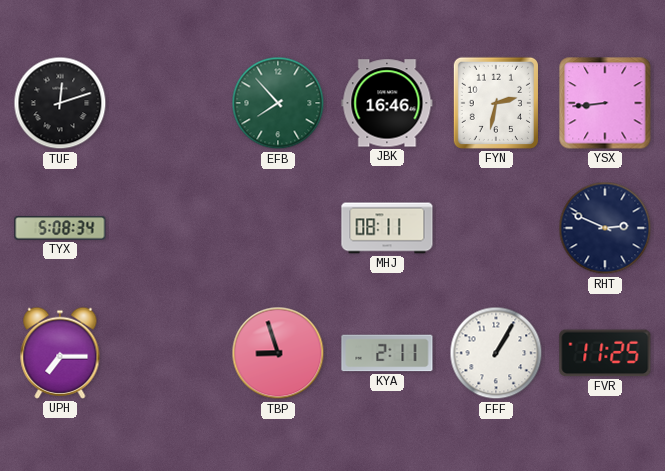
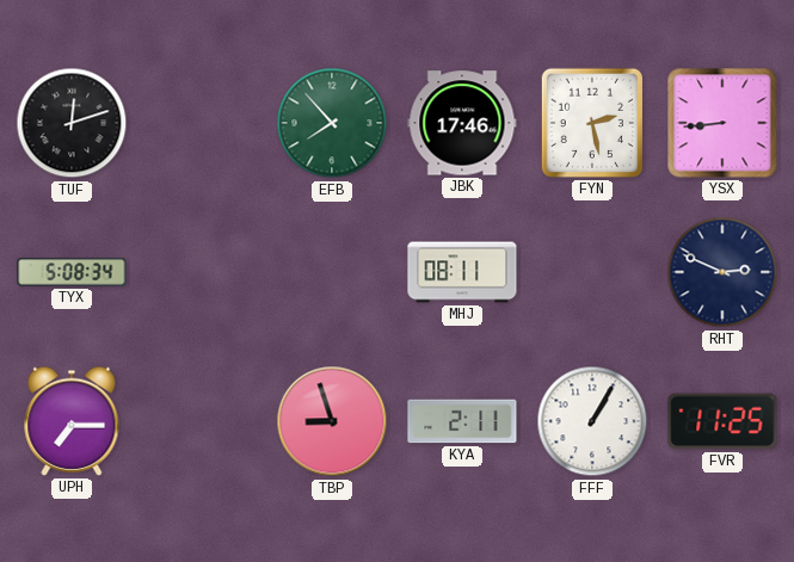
JBK: 16:46 -> 17:46 (462, 123)
FYN: 2:32 -> 2:28 (592, 123)
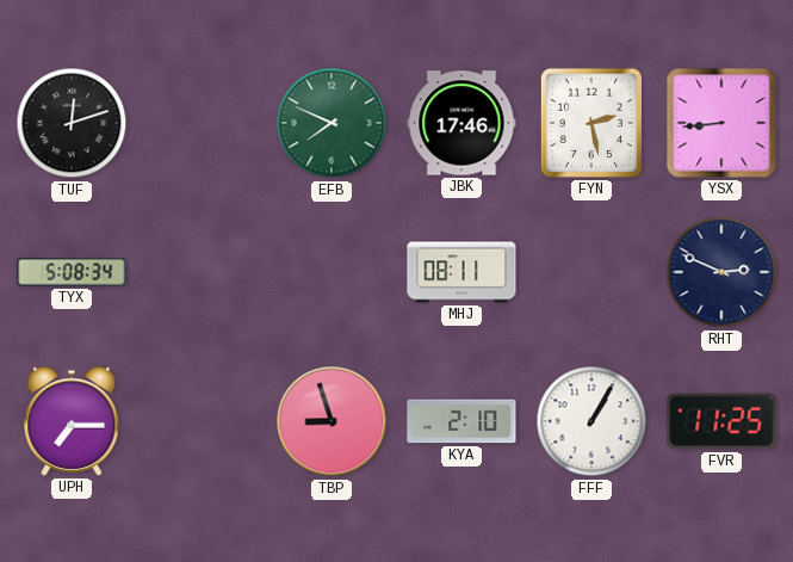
EFB: 7:53 -> 7:49 (332, 123)
KYA: 2:11 -> 2:10 (461, 421)
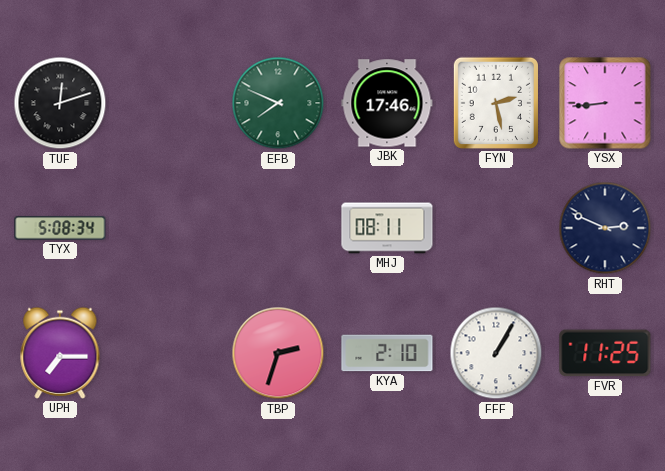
TBP: 8:57 -> 2:33 (278, 353)
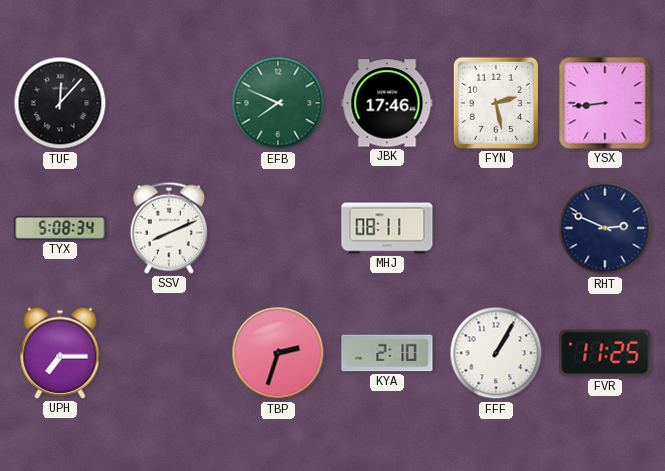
TUF: 12:12 -> 12:07 (60, 103)
SSV: none -> 8:11 (169, 228)
